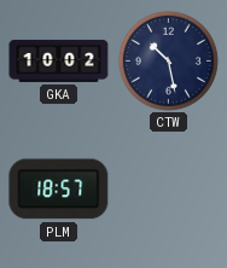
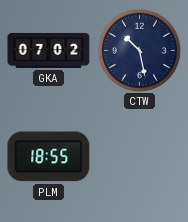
GKA: 10:02 -> 07:02 (49, 50)
PLM: 18:57 -> 18:55 (49, 157)
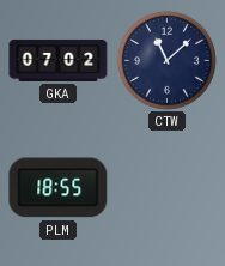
CTW: 10:28 -> 11:08 (166, 60)
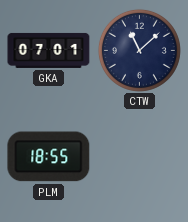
GKA: 07:02 -> 07:01 (49, 50)
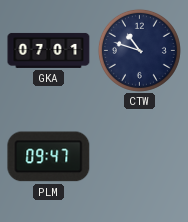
CTW: 11:08 -> 10:48 (139, 50)
PLM: 18:55 -> 09:47 (49, 157)
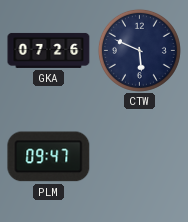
GKA: 07:01 -> 07:26 (49, 50)
CTW: 10:48 -> 5:49 (139, 50)
